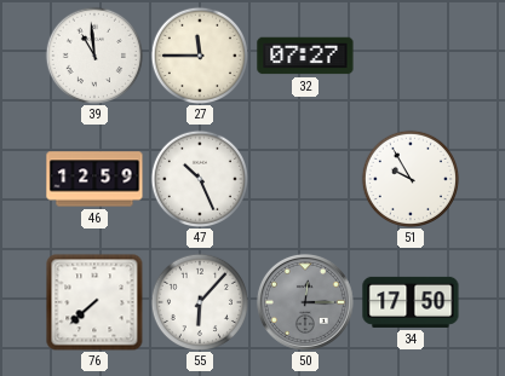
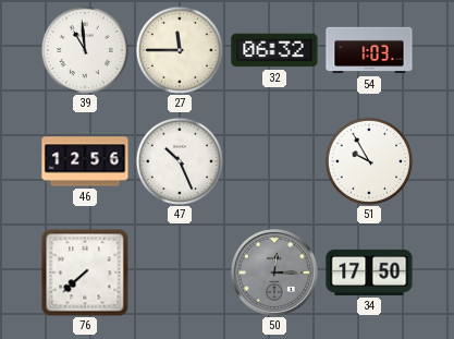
32: 07:27 -> 06:32 (274, 50)
54: none -> 1:03 (369, 50)
46: 12:59 -> 12:56 (85, 161)
55: 6:07 -> none (199, 301)
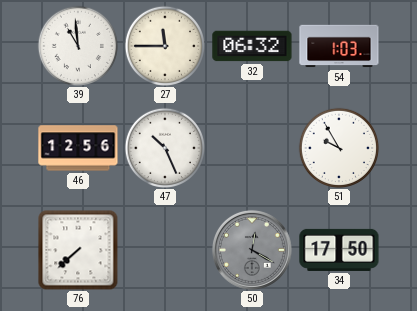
50: 12:15 -> 12:20 (252, 250)
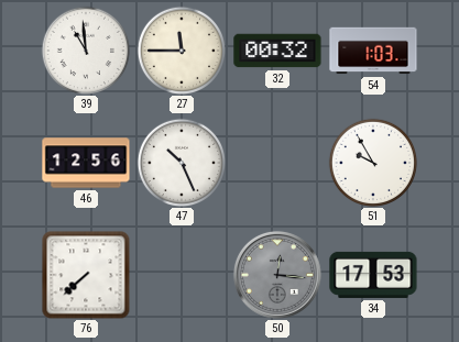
32: 06:32 -> 00:32 (277, 51)
50: 12:20 -> 12:16 (277, 275)
34: 17:50 -> 17:53 (373, 275)
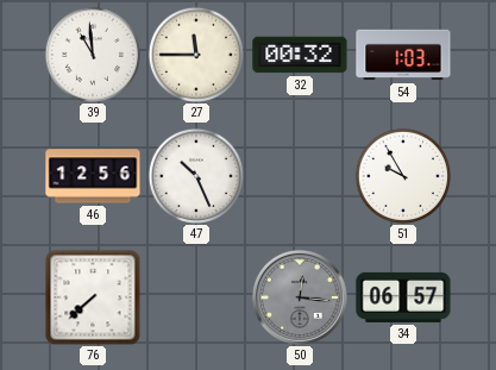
34: 17:53 -> 06:57 (403, 297)
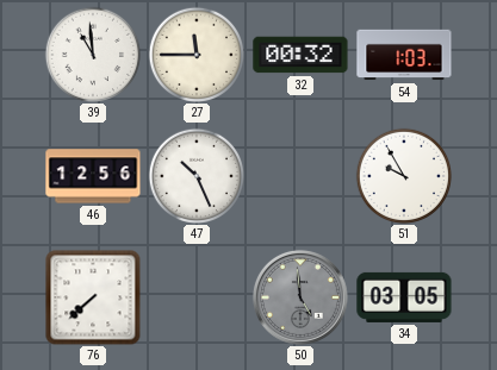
50: 12:16 -> 4:59 (300, 297)
34: 06:57 -> 03:05 (404, 297)
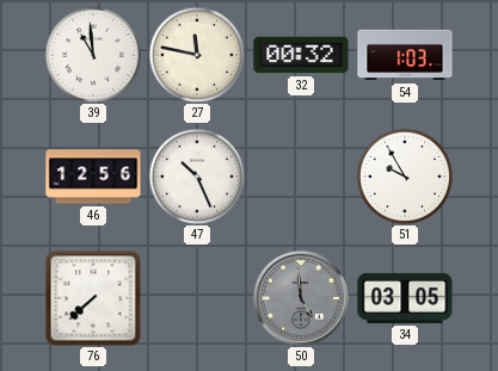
27: 11:45 -> 11:47 (196, 54)
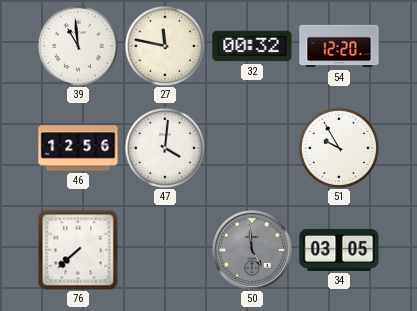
54: 1:03 -> 12:20 (339, 46)
47: 10:26 -> 4:01 (164, 147)
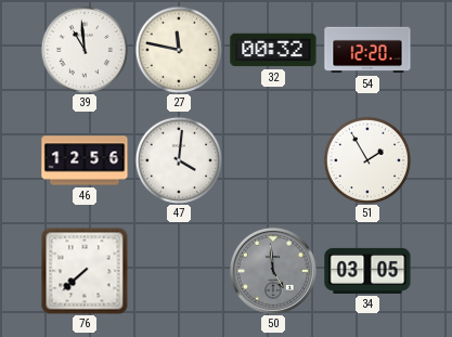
51: 9:55 -> 1:55 (366, 159)
